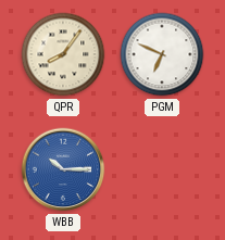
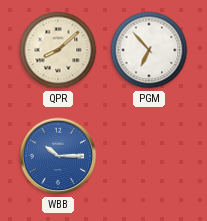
QPR: 8:06 -> 8:08 (58, 50)
PGM: 6:49 -> 6:53 (149, 50)
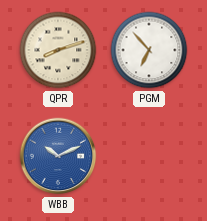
QPR: 8:08 -> 8:12 (58, 50)
WBB: 10:15 -> 10:11 (58, 156)
